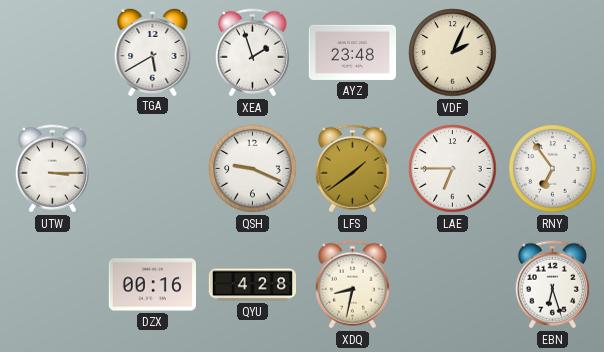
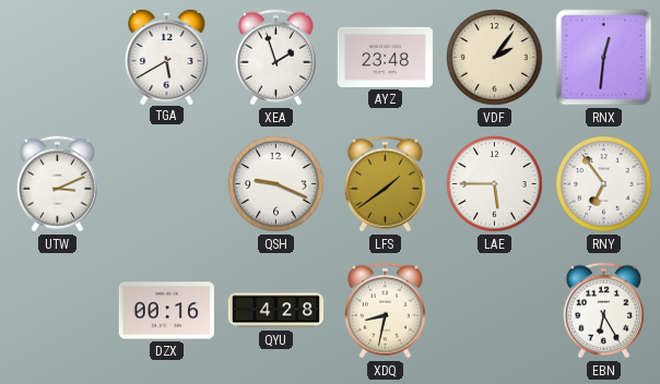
VDF: 2:04 -> 2:06 (495, 58)
RNX: none -> 12:31 (604, 58)
UTW: 3:15 -> 3:11 (57, 184)
LAE: 6:45 -> 5:45 (495, 184)
EBN: 6:27 -> 6:25 (603, 311)
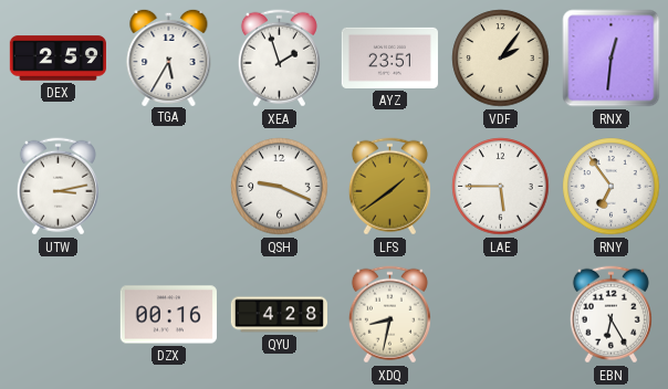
DEX: none -> 2:59 (58, 59)
TGA: 5:40 -> 5:35 (169, 56)
AYZ: 23:48 -> 23:51 (389, 57)
UTW: 3:11 -> 3:13 (58, 187)
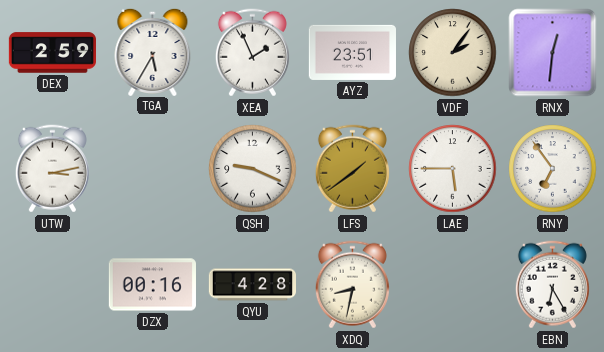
XEA: 1:57 -> 1:56 (252, 53)
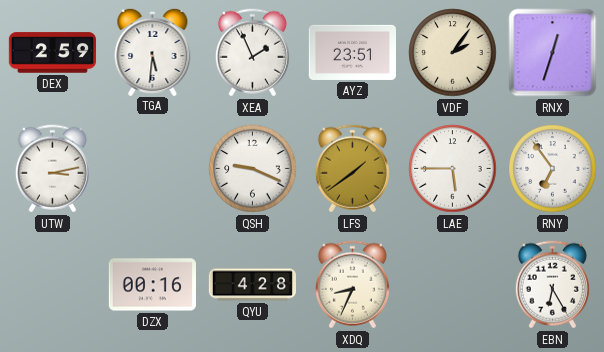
TGA: 5:35 -> 5:31 (153, 51)
RNX: 12:31 -> 12:33 (553, 53)
XDQ: 8:32 -> 8:34 (352, 285)
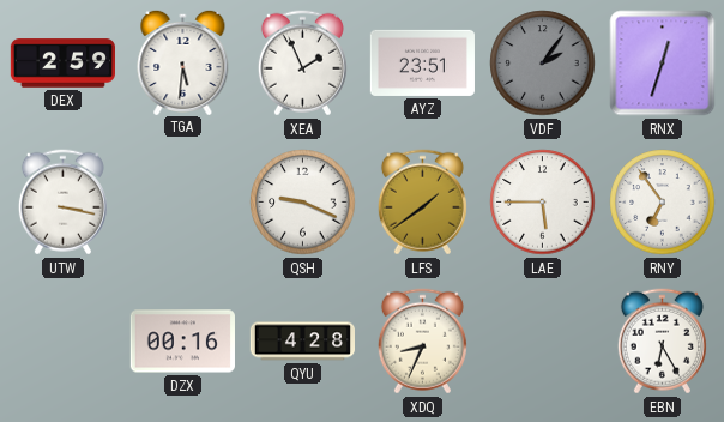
VDF dial: cream -> grey (543, 64)
UTW: 3:13 -> 3:17 (62, 203)
